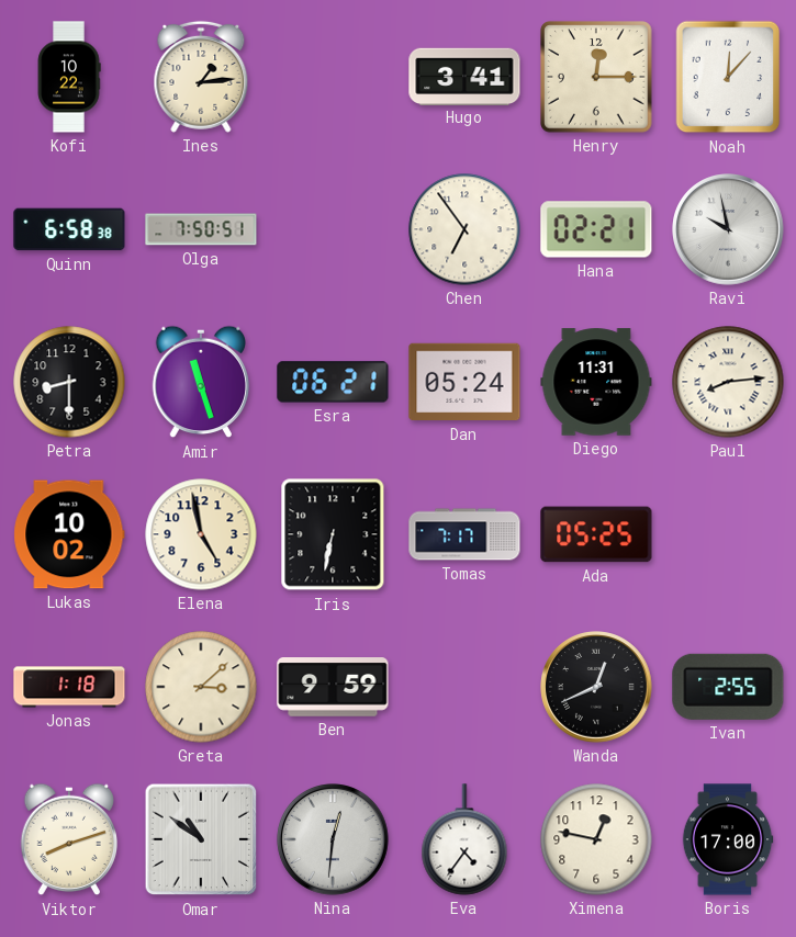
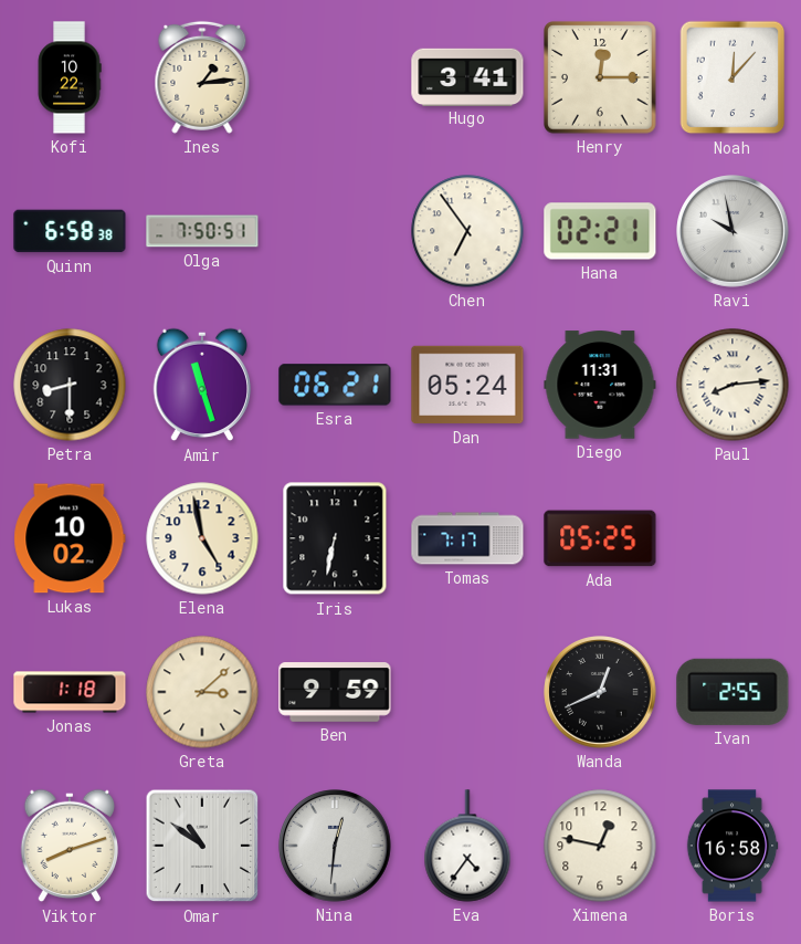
Boris: 17:00 -> 16:58 (733, 846)
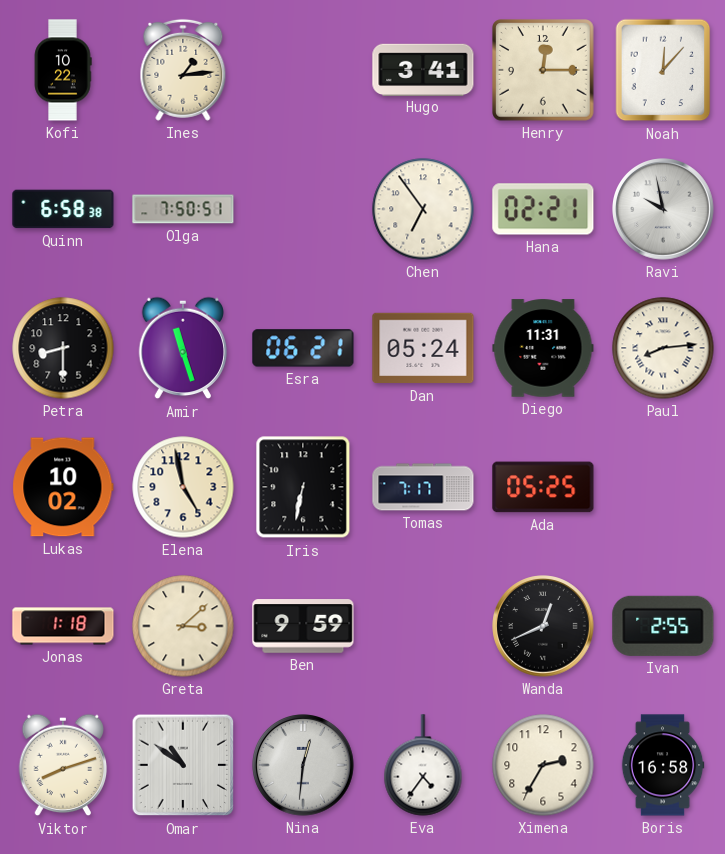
Ximena: 12:47 -> 2:35 (543, 765)
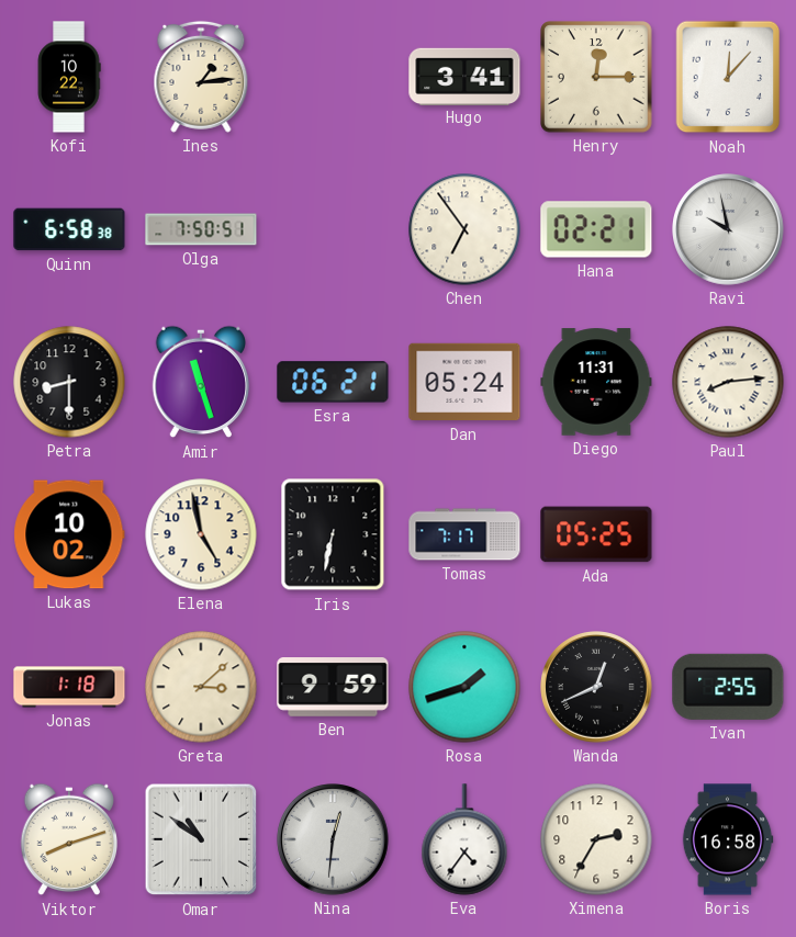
Rosa: none -> 1:42 (464, 687)
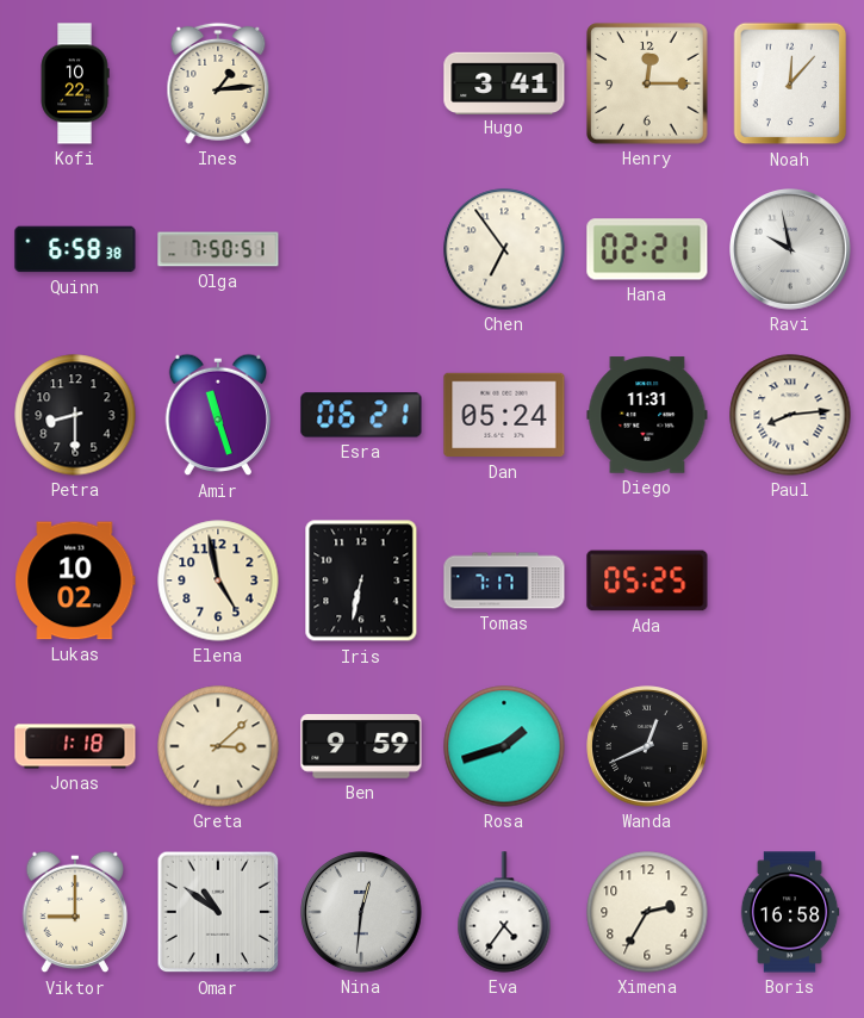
Ivan: 2:55 -> none (728, 687)
Viktor: 8:12 -> 9:00 (75, 912)
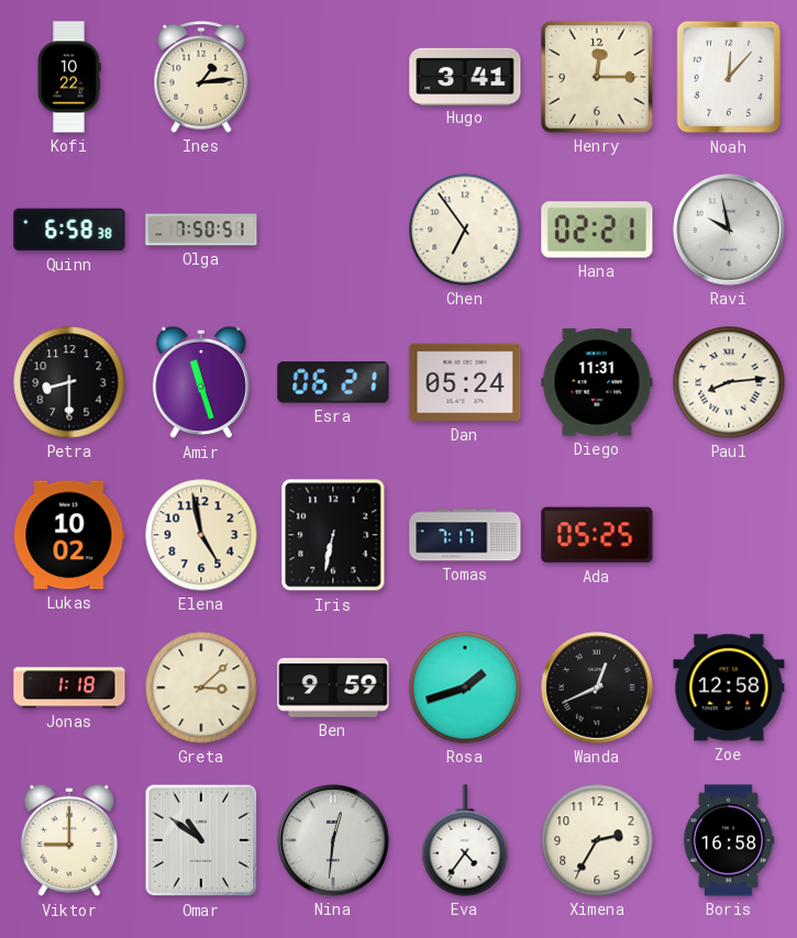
Zoe: none -> 12:58 (729, 688)
